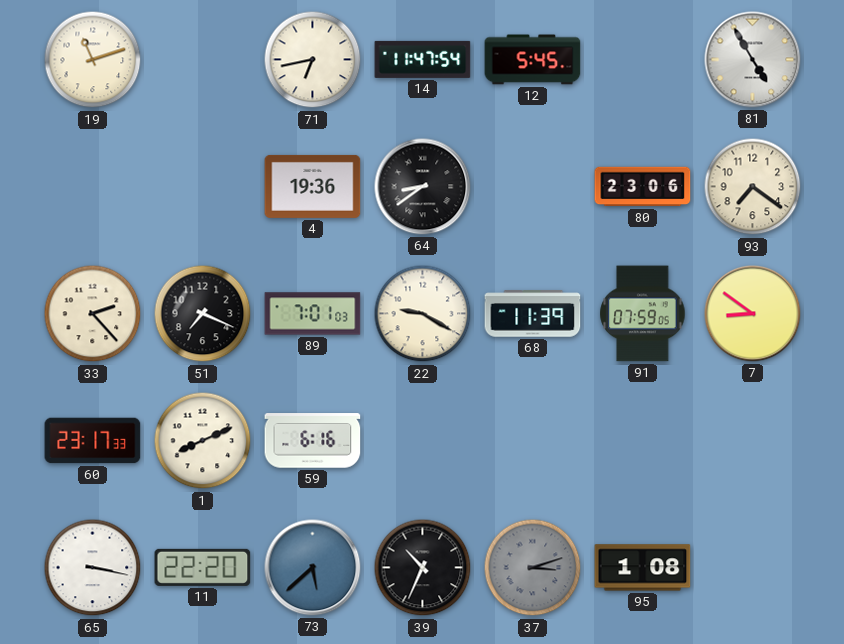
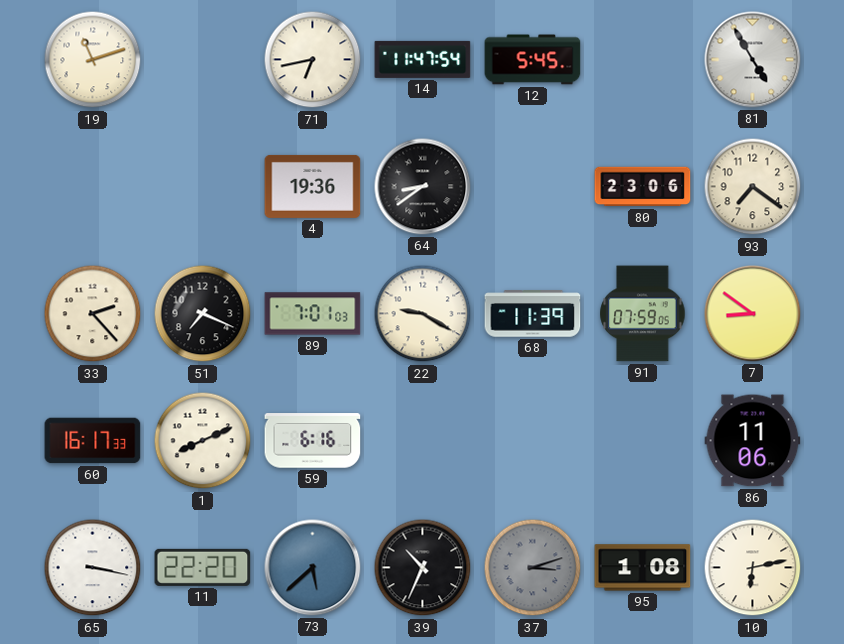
60: 23:17 -> 16:17 (93, 441)
86: none -> 11:06 (753, 441)
10: none -> 6:13 (753, 568)
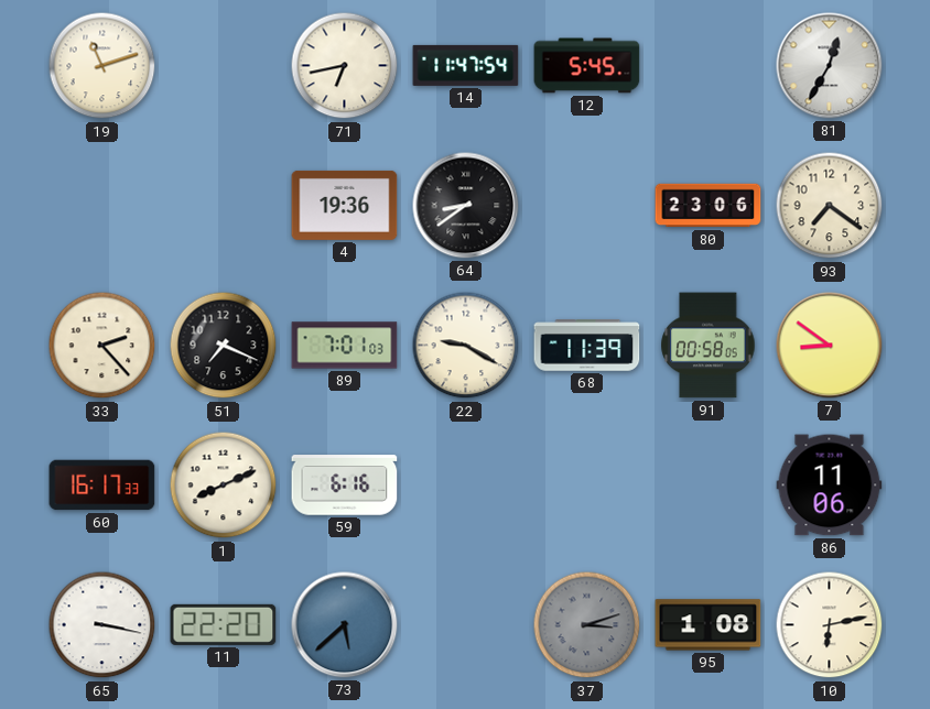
81: 4:55 -> 12:35 (830, 66)
91: 07:59 -> 00:58 (709, 346)
39: 10:34 -> none (423, 568)
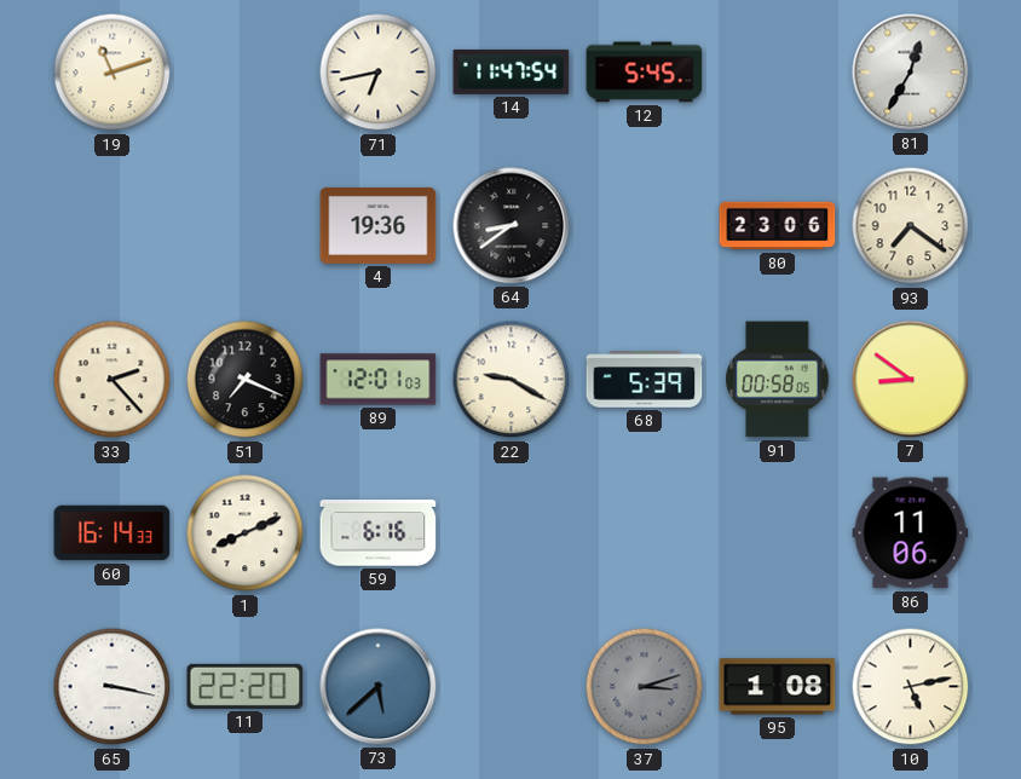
89: 7:01 -> 12:01 (379, 380)
68: 11:39 -> 5:39 (645, 380)
60: 16:17 -> 16:14 (113, 533)
10: 6:13 -> 5:13 (911, 687)
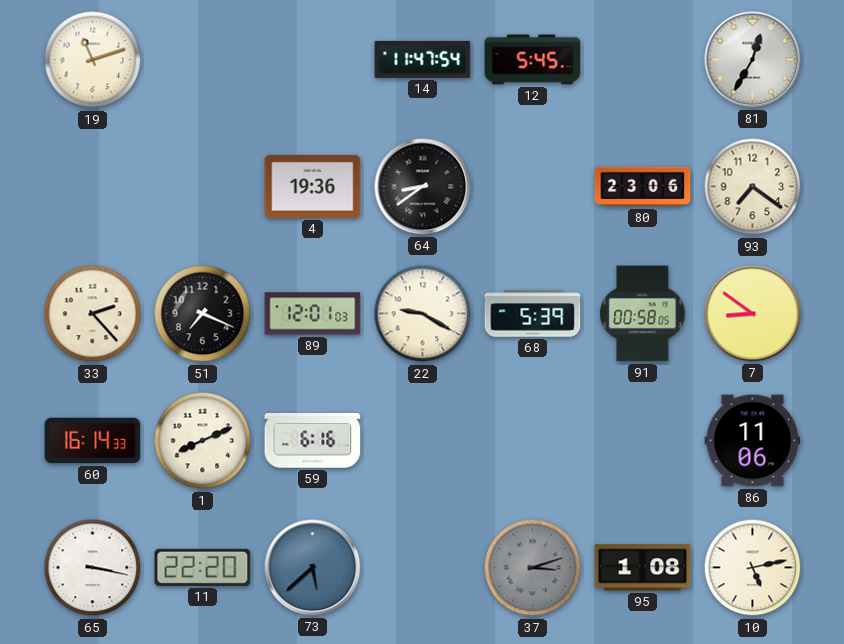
71: 6:43 -> none (379, 73)
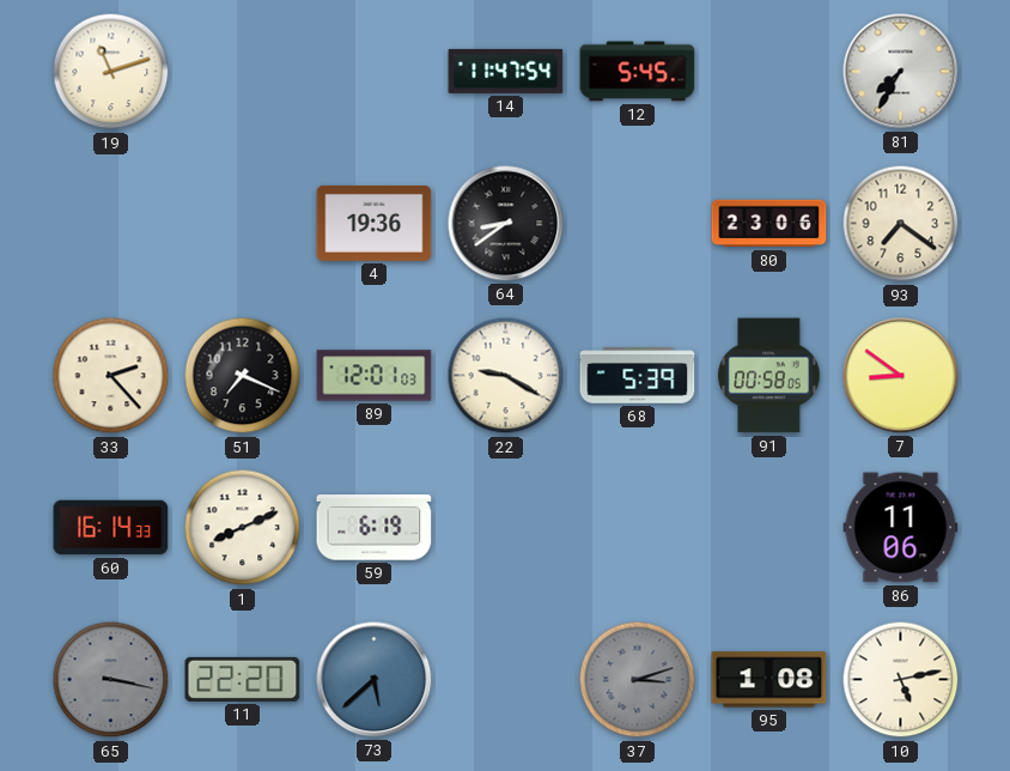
81: 12:35 -> 7:35 (901, 72)
59: 6:16 -> 6:19 (375, 528)
65 dial: white -> grey (111, 680)
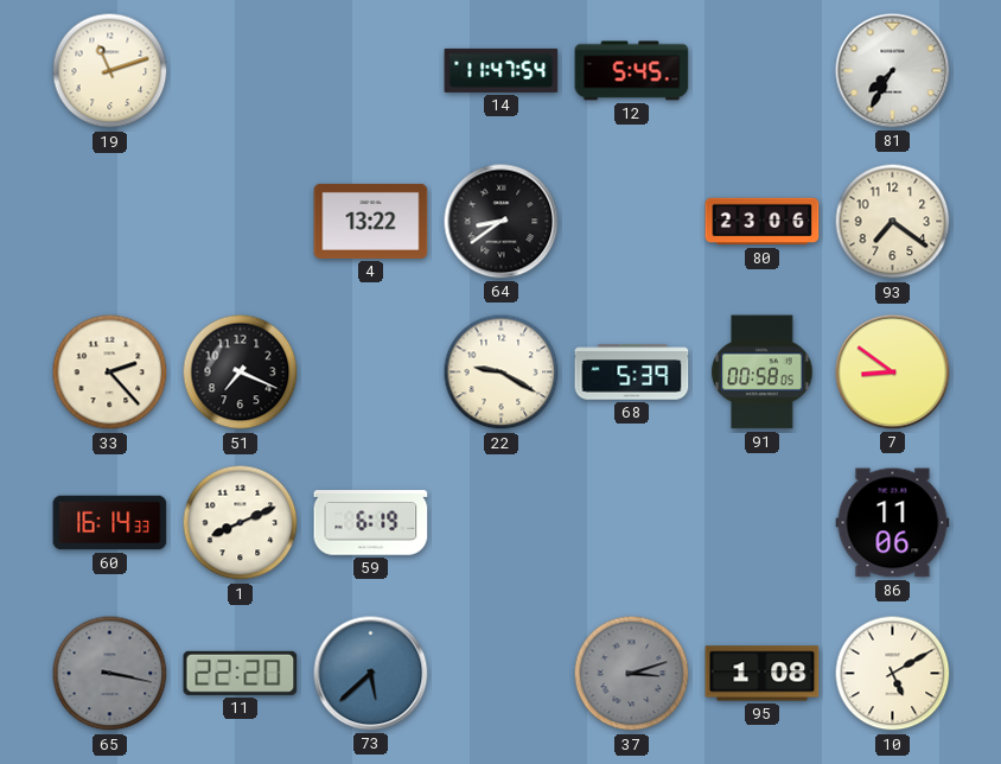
4: 19:36 -> 13:22 (371, 221)
89: 12:01 -> none (375, 376)
10: 5:13 -> 5:10 (893, 674)
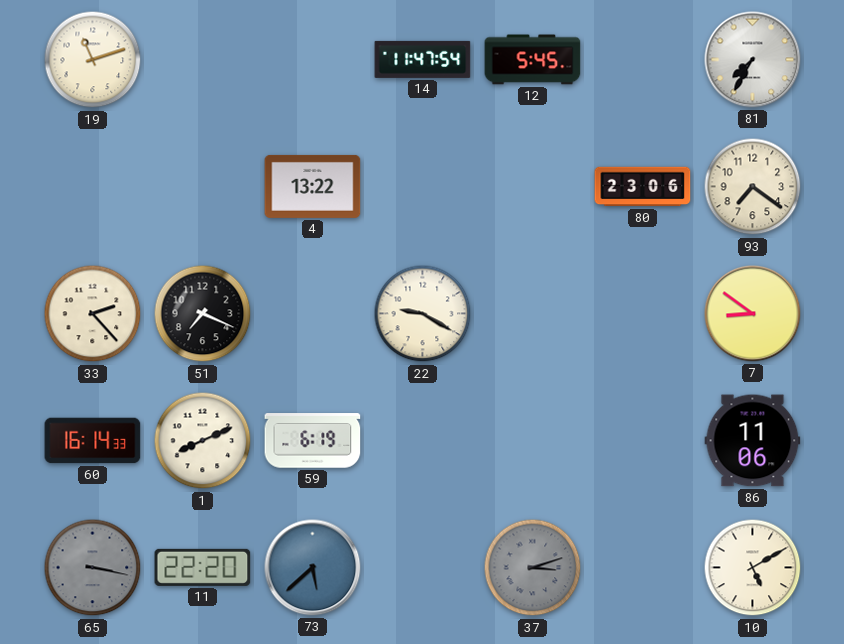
64: 8:39 -> none (502, 222)
68: 5:39 -> none (632, 373)
91: 00:58 -> none (763, 373)
95: 1:08 -> none (763, 674)
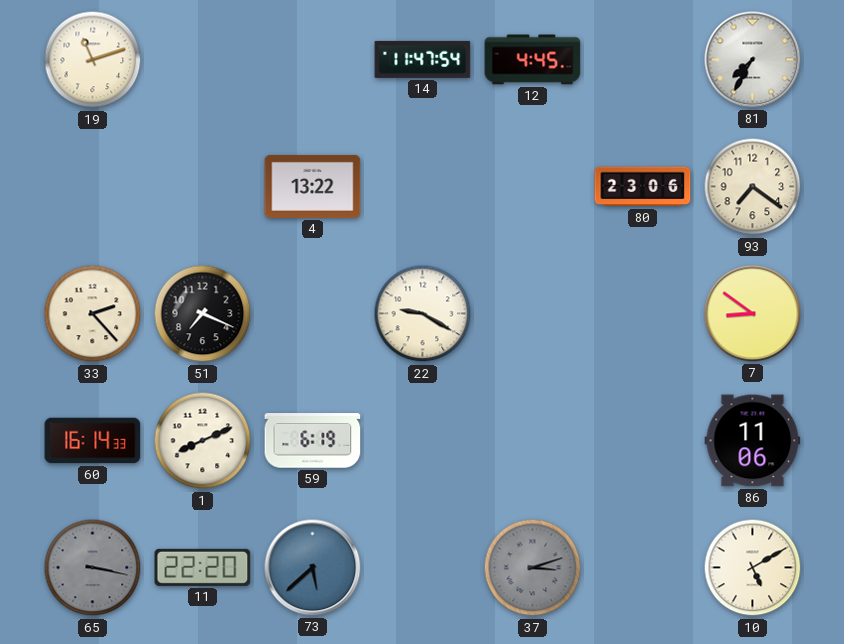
12: 5:45 -> 4:45 (533, 60)
